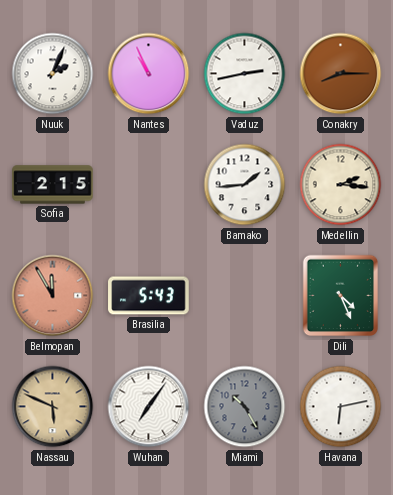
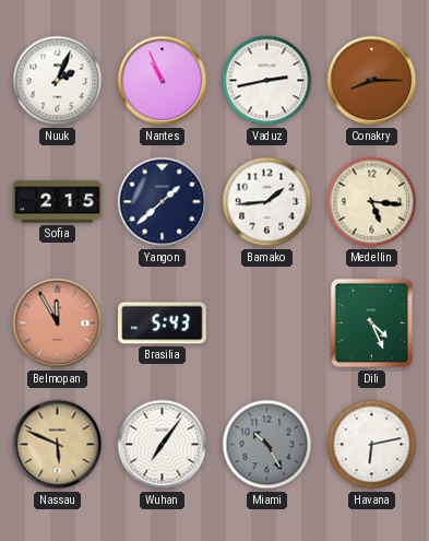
Yangon: none -> 1:38 (163, 202)
Medellin: 2:16 -> 5:16 (372, 202)
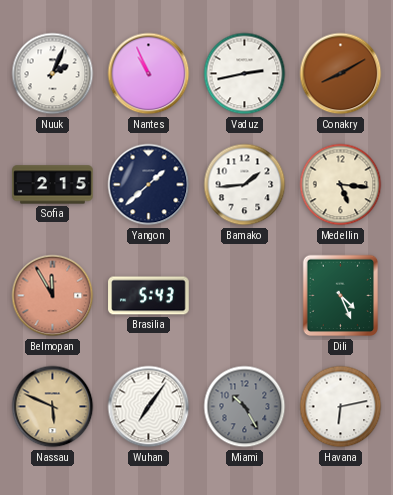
Conakry: 8:15 -> 8:10 (341, 74)
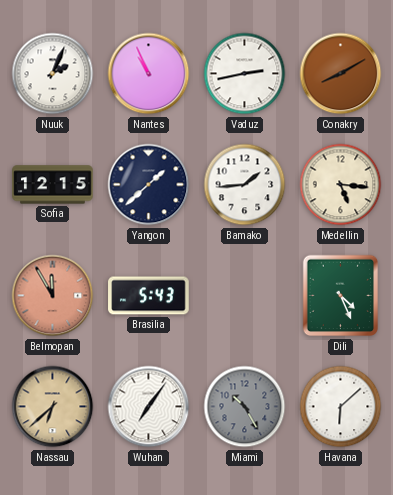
Sofia: 2:15 -> 12:15 (53, 185)
Nassau: 5:49 -> 6:38 (53, 407)
Havana: 6:13 -> 6:08 (341, 407)
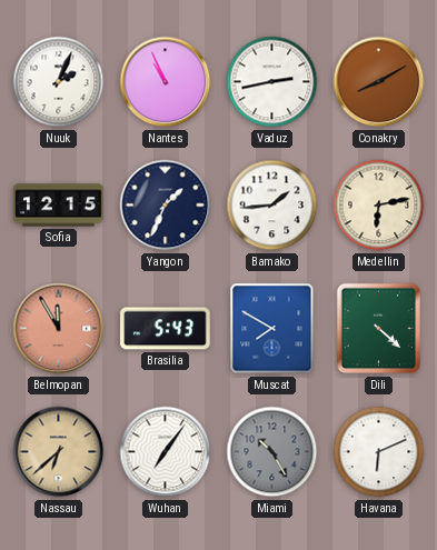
Yangon: 1:38 -> 1:34 (166, 206)
Medellin: 5:16 -> 6:13 (379, 206)
Muscat: none -> 7:50 (272, 329)
Dili: 4:26 -> 4:22 (379, 329)
Havana: 6:08 -> 6:11 (379, 452)
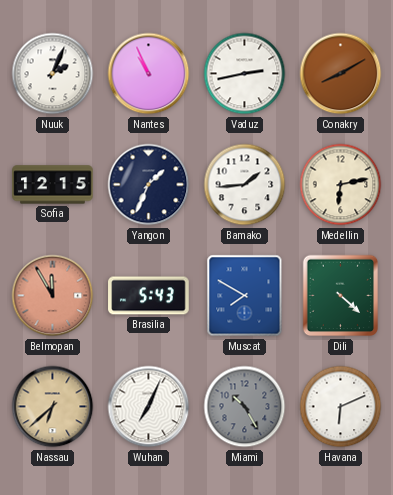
Wuhan: 7:06 -> 7:04 (149, 407)
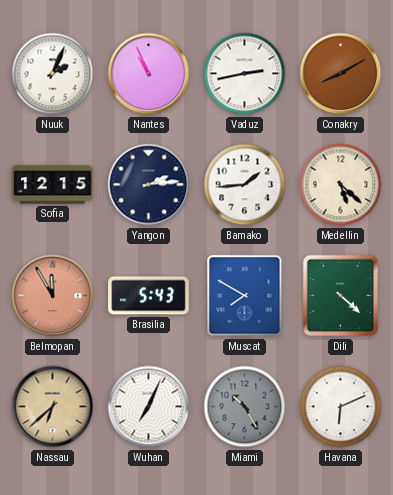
Yangon: 1:34 -> 2:14 (149, 185)
Medellin: 6:13 -> 5:22 (341, 185)
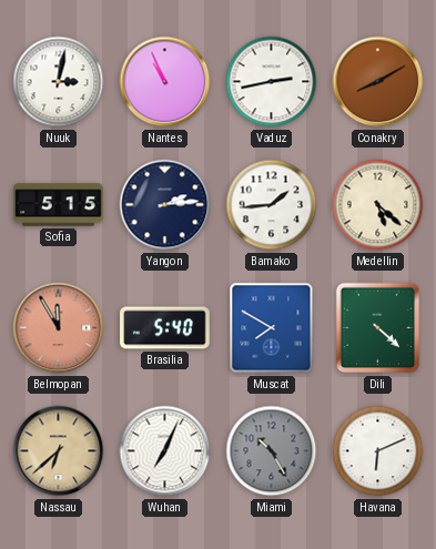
Nuuk: 2:04 -> 3:02 (59, 82)
Sofia: 12:15 -> 5:15 (59, 205)
Brasilia: 5:43 -> 5:40 (165, 328)
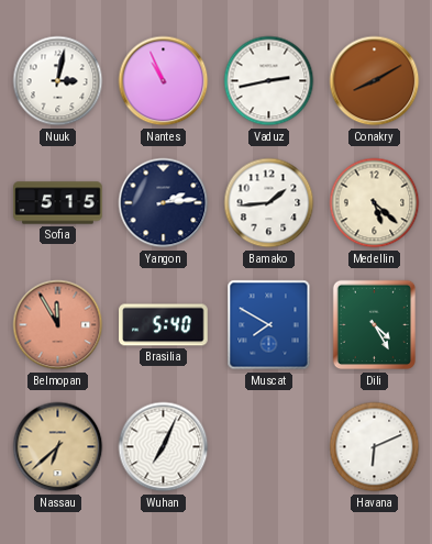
Dili: 4:22 -> 4:25 (375, 325)
Miami: 10:25 -> none (272, 451)
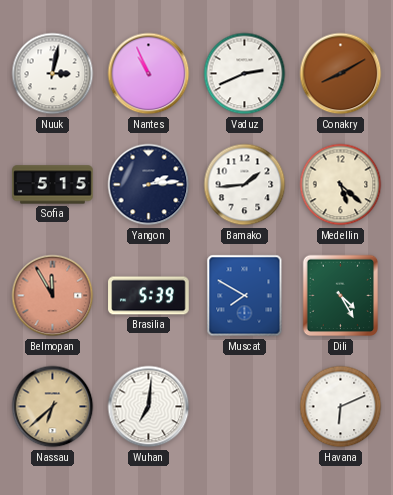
Vaduz: 2:43 -> 2:41 (245, 74)
Brasilia: 5:40 -> 5:39 (149, 296)
Wuhan: 7:04 -> 7:01 (149, 407)
